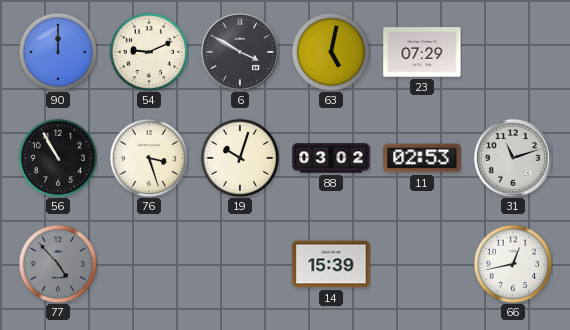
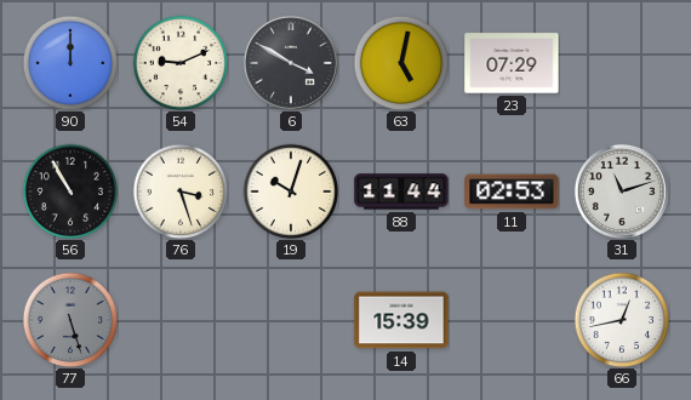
88: 03:02 -> 11:44 (401, 192)
77: 4:53 -> 5:27 (70, 320)
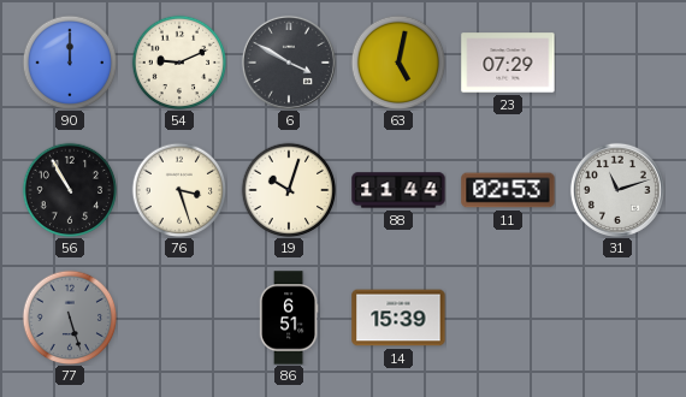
86: none -> 6:51 (289, 318)
66: 12:43 -> none (622, 320)
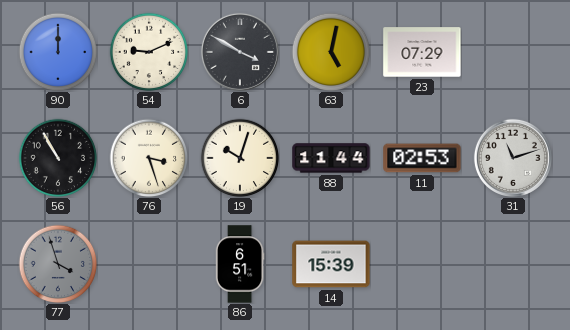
77: 5:27 -> 3:57 (58, 264)
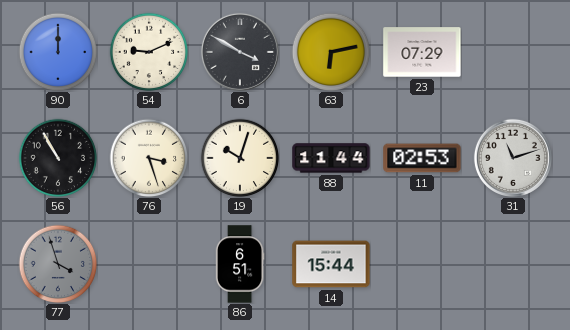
63: 5:02 -> 6:13 (331, 52)
14: 15:39 -> 15:44 (331, 264)
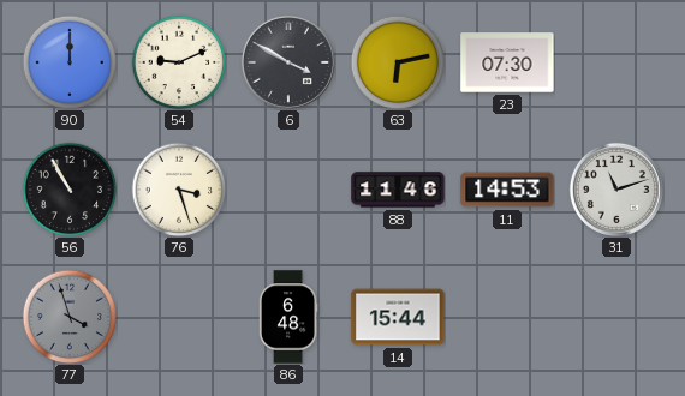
23: 07:29 -> 07:30 (507, 62)
19: 10:03 -> none (240, 158)
88: 11:44 -> 11:46 (398, 190)
11: 02:53 -> 14:53 (507, 190)
86: 6:51 -> 6:48 (288, 317)
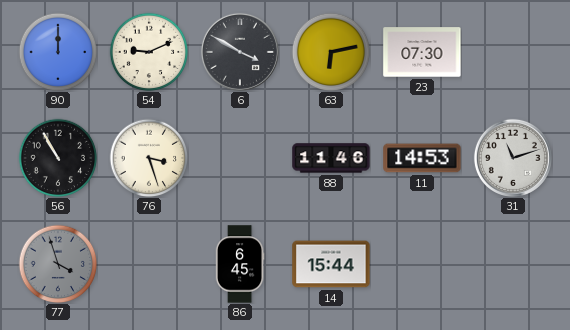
86: 6:48 -> 6:45 (240, 264)
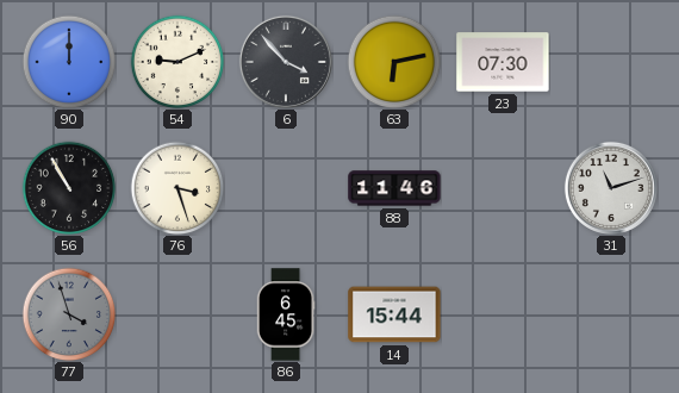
6: 3:50 -> 3:53 (286, 62)
11: 14:53 -> none (422, 158)
